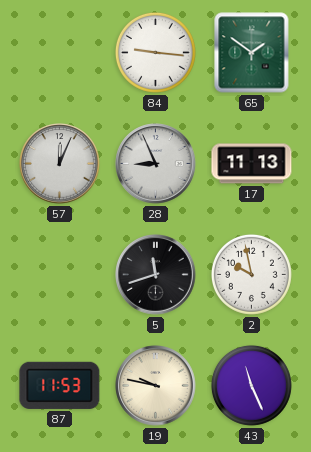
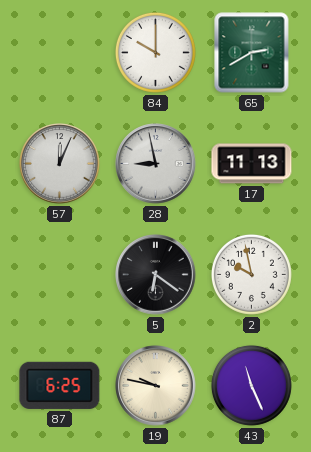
84: 9:16 -> 10:00 (155, 52)
65: 1:51 -> 2:40 (252, 53)
28: 8:56 -> 8:58 (156, 164)
5: 11:42 -> 6:21 (156, 275)
87: 11:53 -> 6:25 (60, 385)
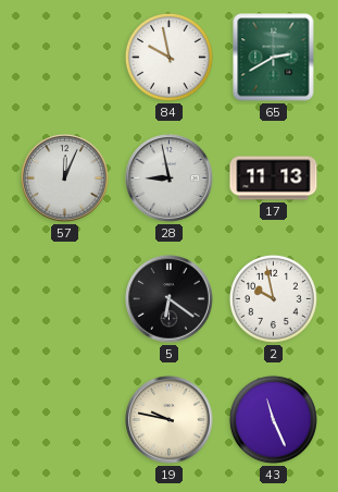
84: 10:00 -> 9:58 (168, 57)
87: 6:25 -> none (60, 385)
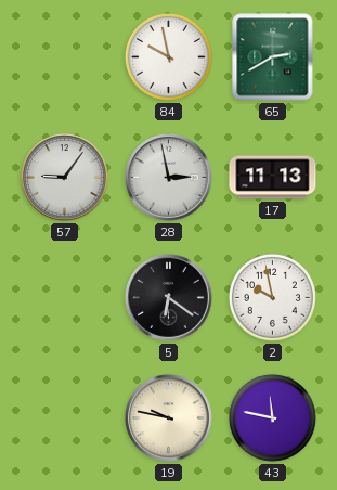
57: 12:04 -> 9:06 (65, 178)
28: 8:58 -> 2:58 (169, 178)
43: 11:26 -> 11:47 (272, 417)
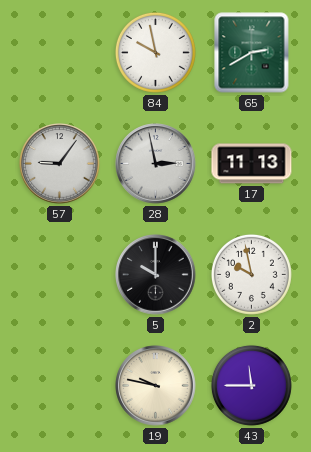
5: 6:21 -> 10:00 (156, 275)
43: 11:47 -> 11:45 (251, 385)
